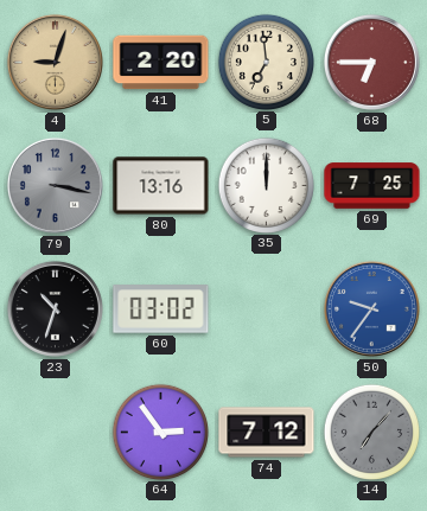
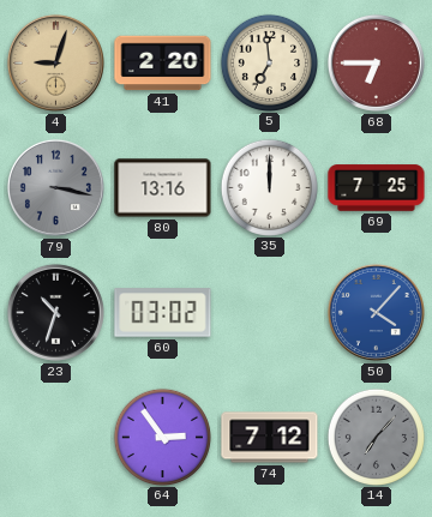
50: 9:36 -> 4:07 (376, 312)
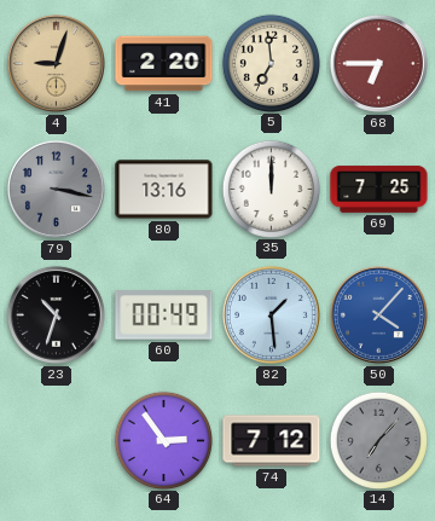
60: 03:02 -> 00:49 (164, 316)
82: none -> 1:29 (271, 314)
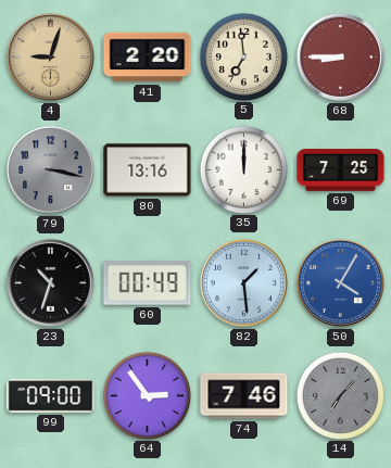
68: 6:45 -> 8:45 (340, 56)
50: 4:07 -> 4:05 (340, 282)
99: none -> 09:00 (51, 396)
74: 7:12 -> 7:46 (244, 396)
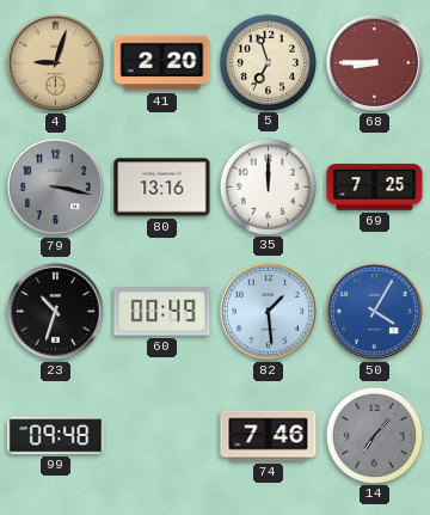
5: 6:59 -> 6:57 (268, 62)
99: 09:00 -> 09:48 (56, 436)
64: 2:54 -> none (147, 395)
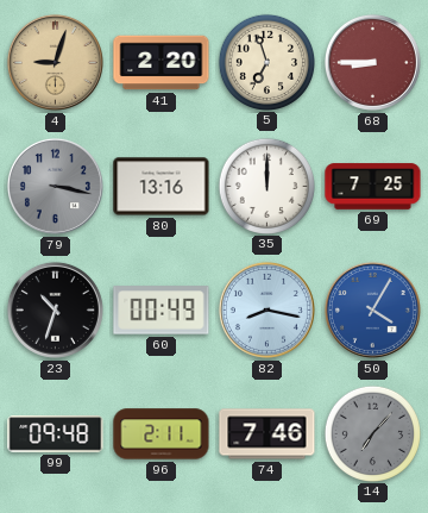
82: 1:29 -> 8:17 (266, 309)
96: none -> 2:11 (162, 434)
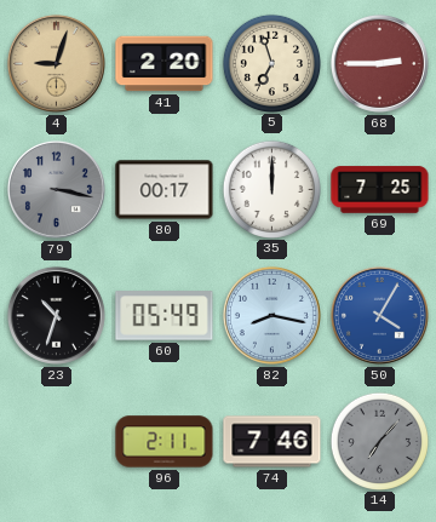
68: 8:45 -> 2:45 (379, 63)
80: 13:16 -> 00:17 (165, 190)
60: 00:49 -> 05:49 (165, 316)
99: 09:48 -> none (56, 434)
